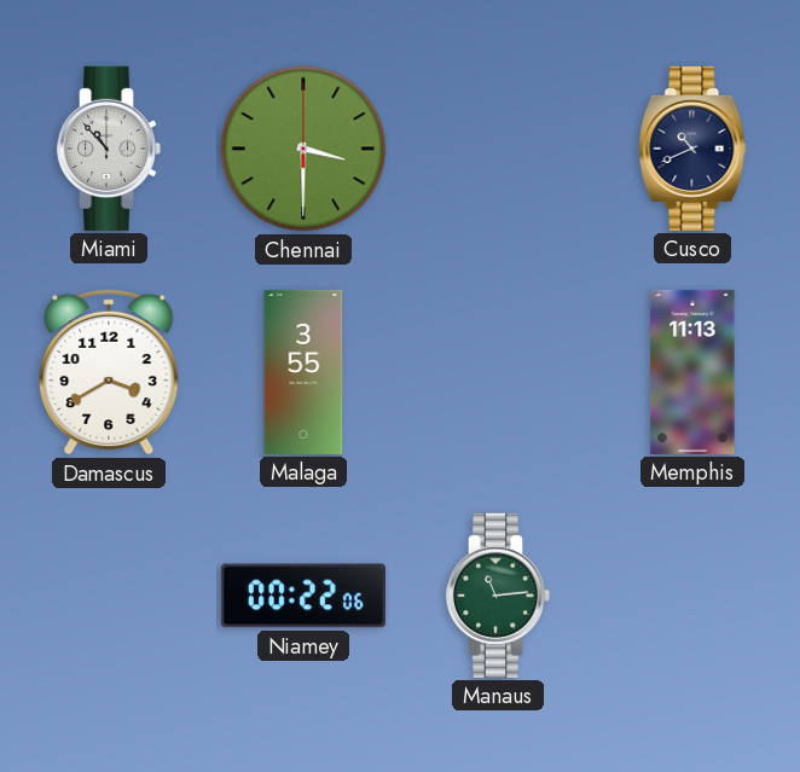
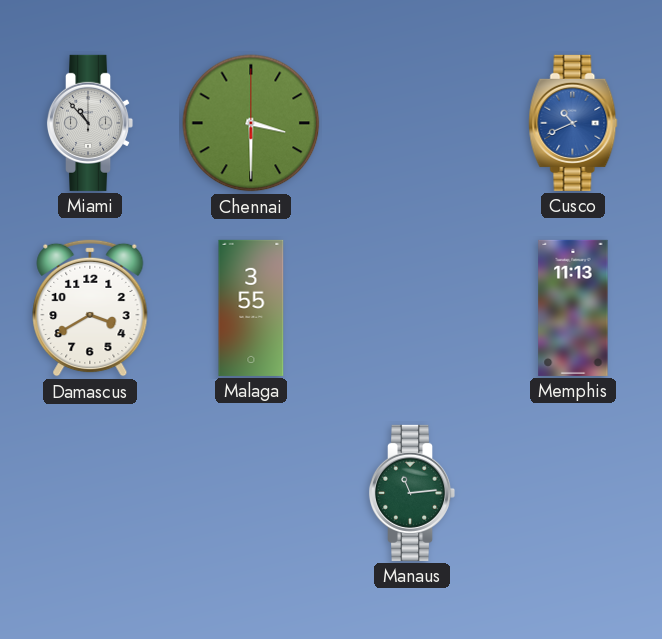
Cusco dial: navy -> blue (573, 123)
Niamey: 00:22 -> none (303, 596)
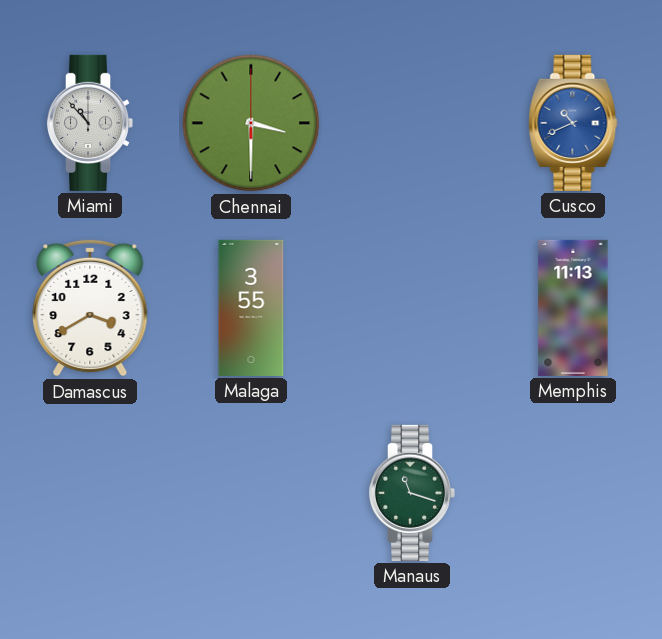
Manaus: 11:14 -> 11:18 (412, 493)
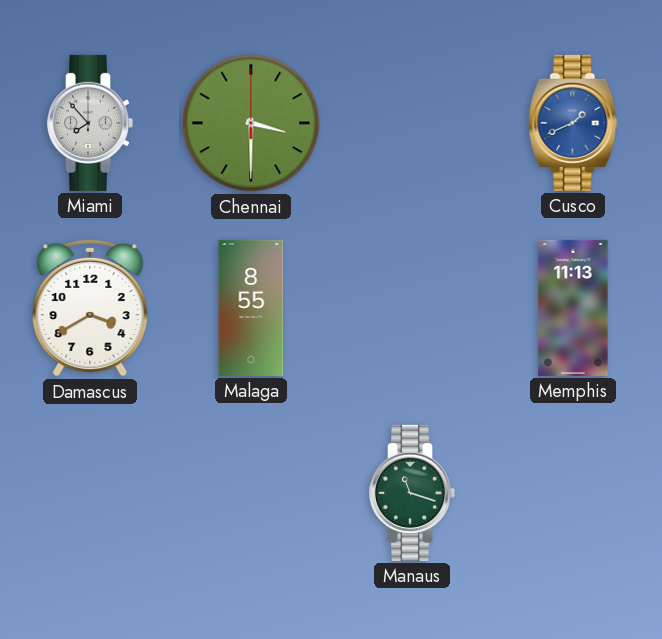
Miami: 10:53 -> 7:53 (90, 123)
Cusco: 10:41 -> 1:41 (573, 123)
Malaga: 3:55 -> 8:55 (251, 308)
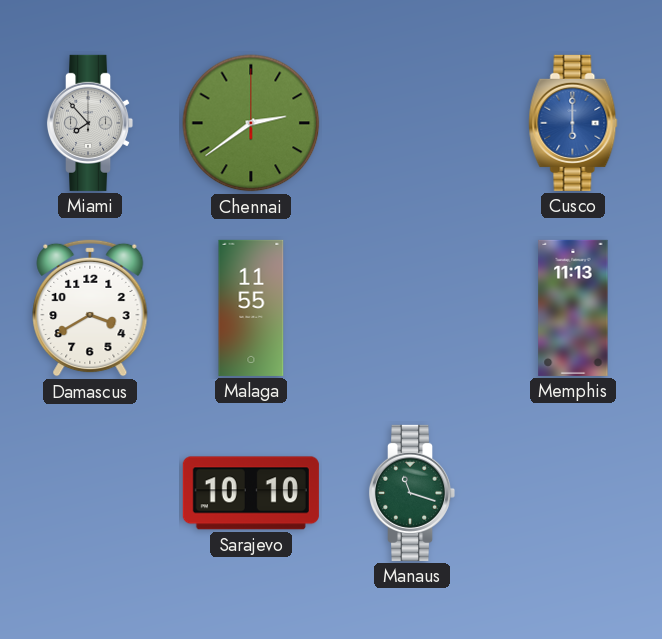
Chennai: 3:30 -> 2:39 (251, 123)
Cusco: 1:41 -> 6:00 (573, 123)
Malaga: 8:55 -> 11:55 (251, 308)
Sarajevo: none -> 10:10 (251, 493)
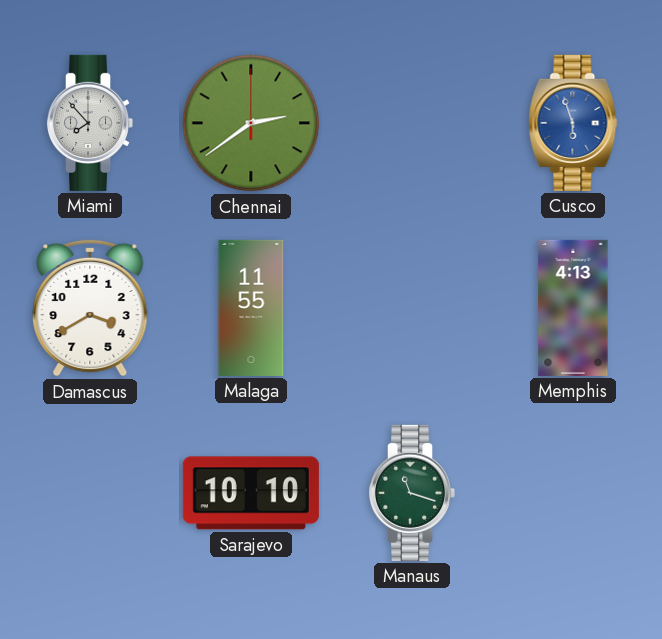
Cusco: 6:00 -> 5:57 (573, 123)
Memphis: 11:13 -> 4:13 (573, 308)
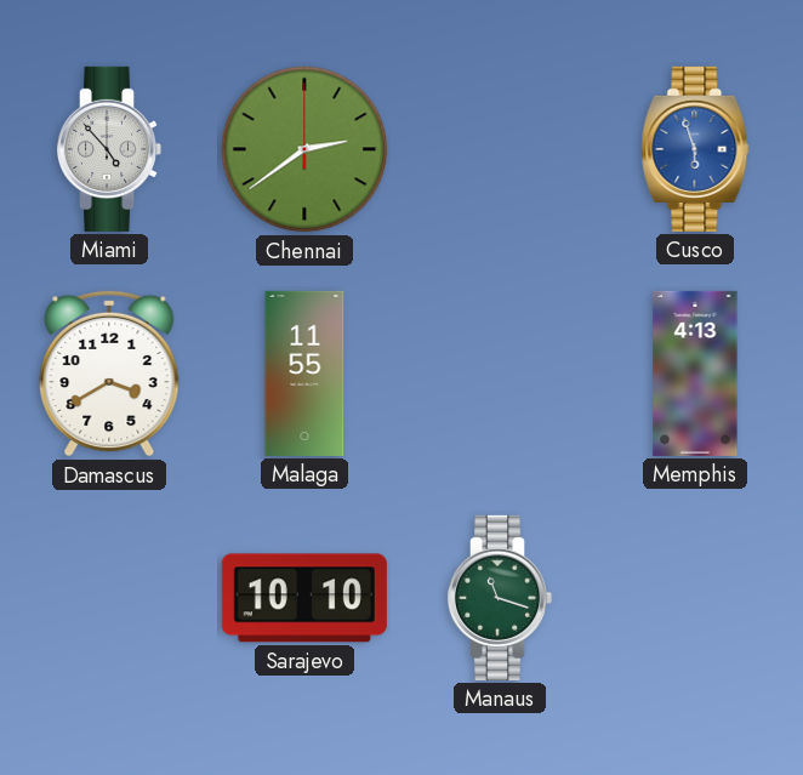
Miami: 7:53 -> 4:53 (109, 149)
